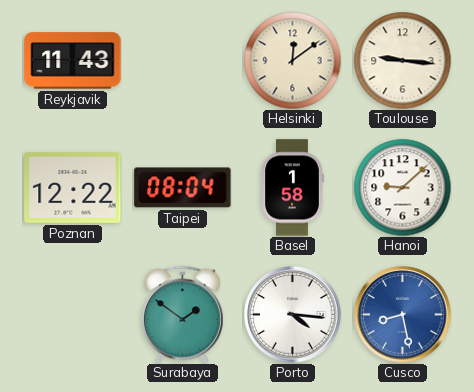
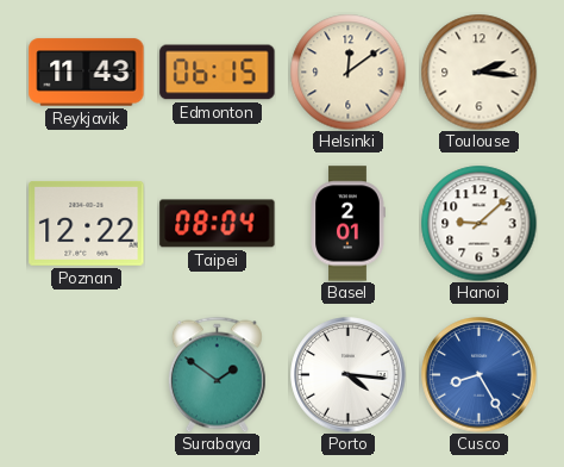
Edmonton: none -> 06:15 (218, 73)
Toulouse: 9:16 -> 2:16 (478, 71)
Basel: 1:58 -> 2:01 (347, 224)
Cusco: 8:28 -> 8:25 (480, 375)
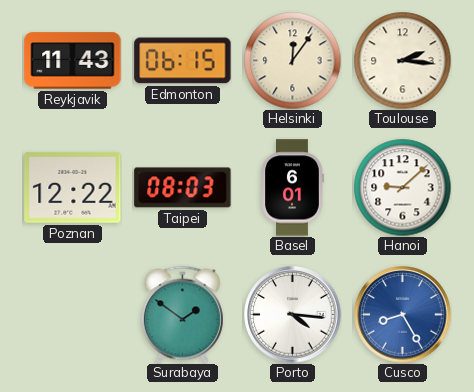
Helsinki: 12:09 -> 12:06 (292, 60)
Taipei: 08:04 -> 08:03 (183, 188)
Basel: 2:01 -> 6:01 (292, 188)
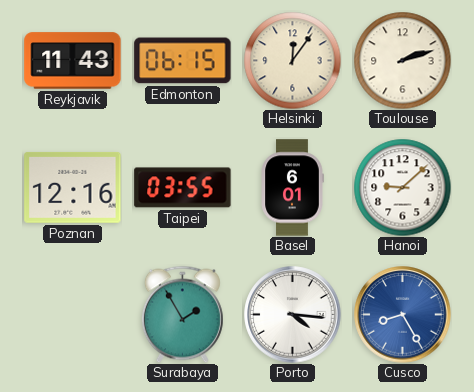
Toulouse: 2:16 -> 2:12 (402, 60)
Poznan: 12:22 -> 12:16 (73, 187)
Taipei: 08:03 -> 03:55 (183, 188)
Surabaya: 1:51 -> 1:55 (182, 314)
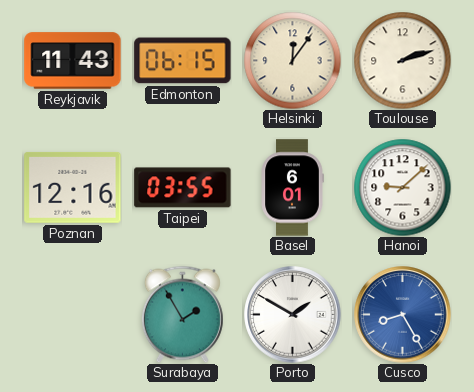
Porto: 4:16 -> 1:50 (293, 315)
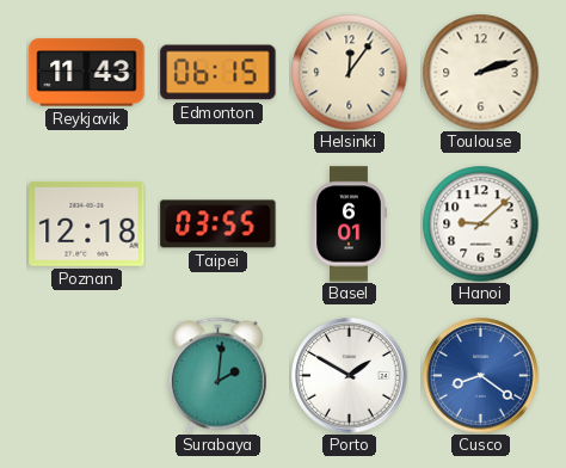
Poznan: 12:16 -> 12:18 (87, 223)
Surabaya: 1:55 -> 2:01 (217, 375)
Cusco: 8:25 -> 8:21 (481, 376)
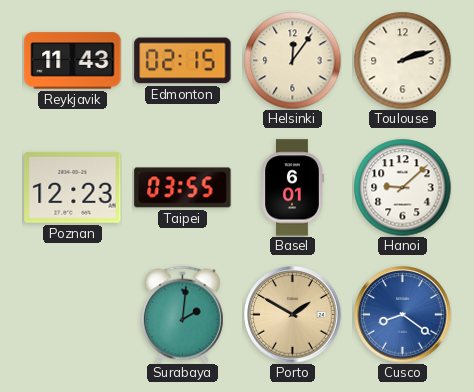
Edmonton: 06:15 -> 02:15 (183, 61)
Poznan: 12:18 -> 12:23 (73, 187)
Porto dial: white -> champagne (293, 315)
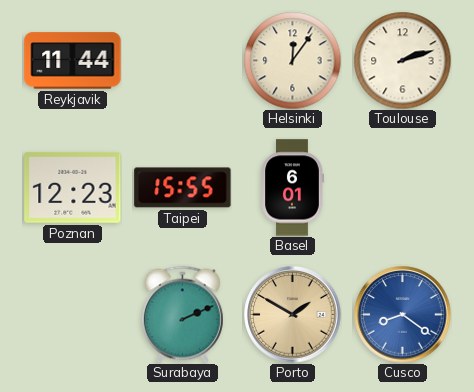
Reykjavik: 11:43 -> 11:44 (73, 61)
Edmonton: 02:15 -> none (183, 61)
Taipei: 03:55 -> 15:55 (183, 188)
Hanoi: 9:08 -> none (402, 187)
Surabaya: 2:01 -> 2:11 (182, 314)
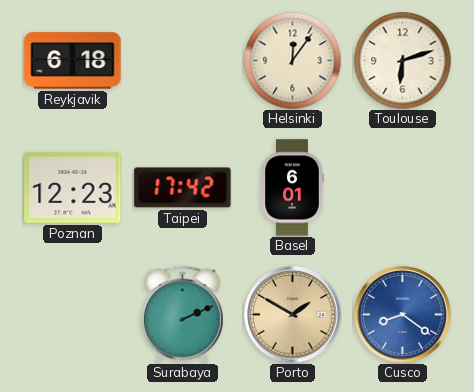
Reykjavik: 11:44 -> 6:18 (73, 61)
Toulouse: 2:12 -> 6:12 (402, 60)
Taipei: 15:55 -> 17:42 (183, 188)
